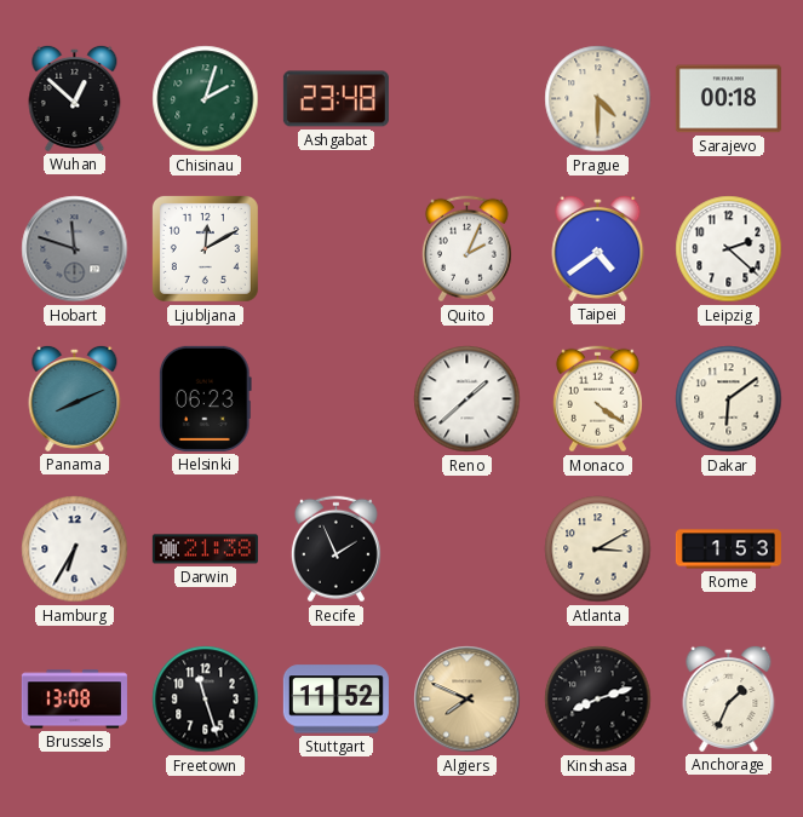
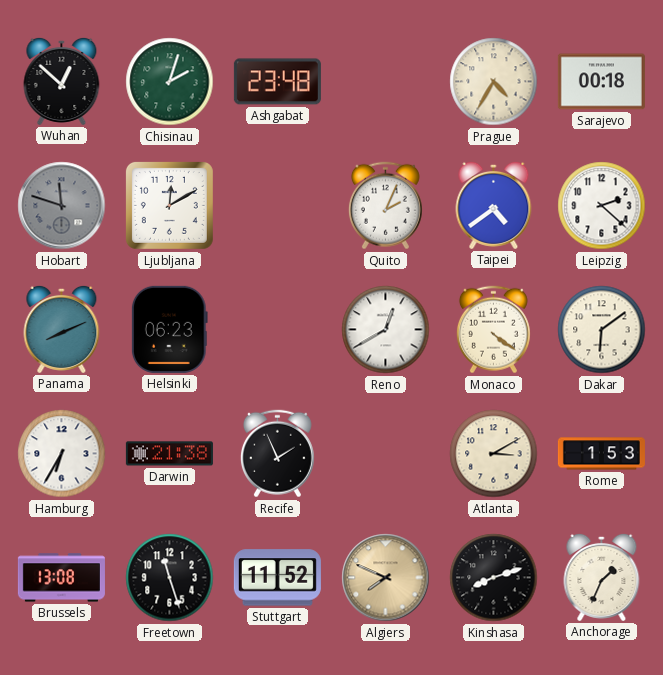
Prague: 4:30 -> 4:35 (494, 82)
Reno: 1:38 -> 12:40 (386, 330)
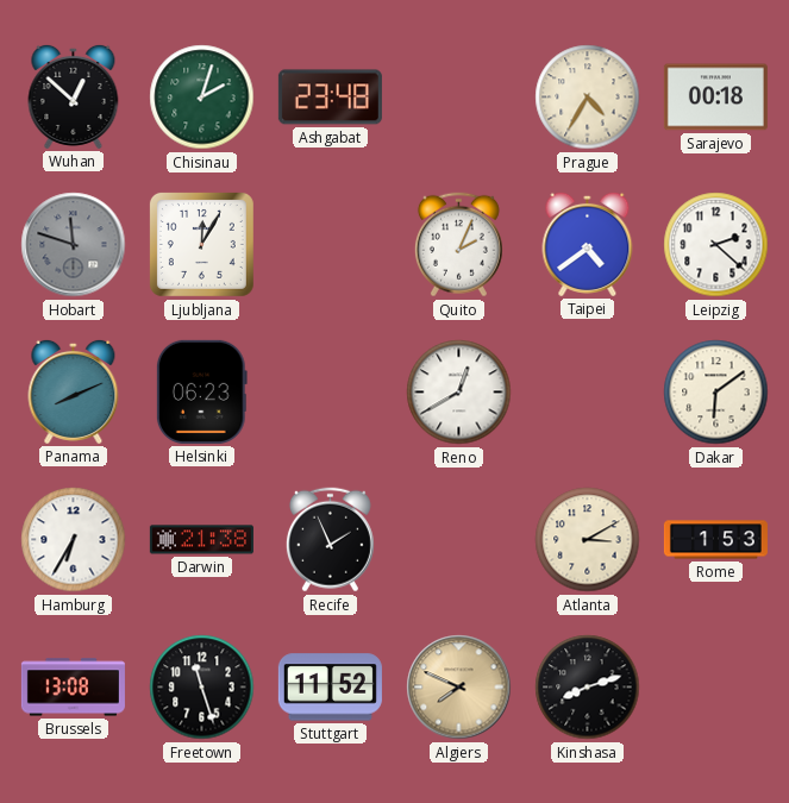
Ljubljana: 12:10 -> 12:05 (201, 244)
Monaco: 4:21 -> none (493, 330)
Anchorage: 1:34 -> none (602, 577)
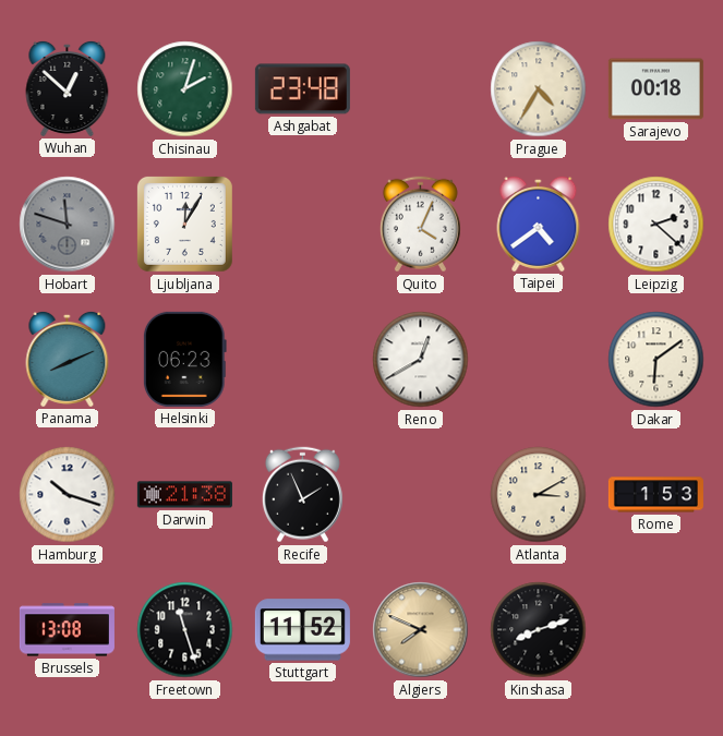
Quito: 2:04 -> 4:04 (420, 225)
Hamburg: 6:35 -> 10:18 (68, 495)
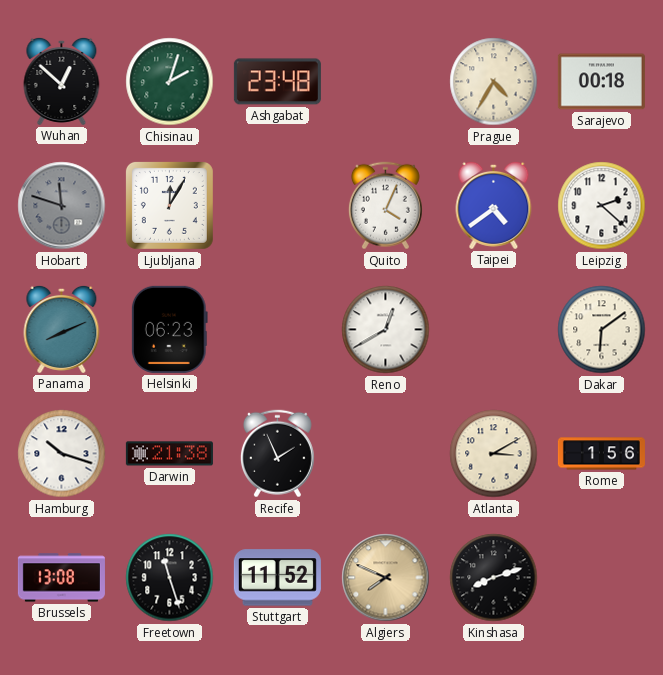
Rome: 1:53 -> 1:56 (601, 454)
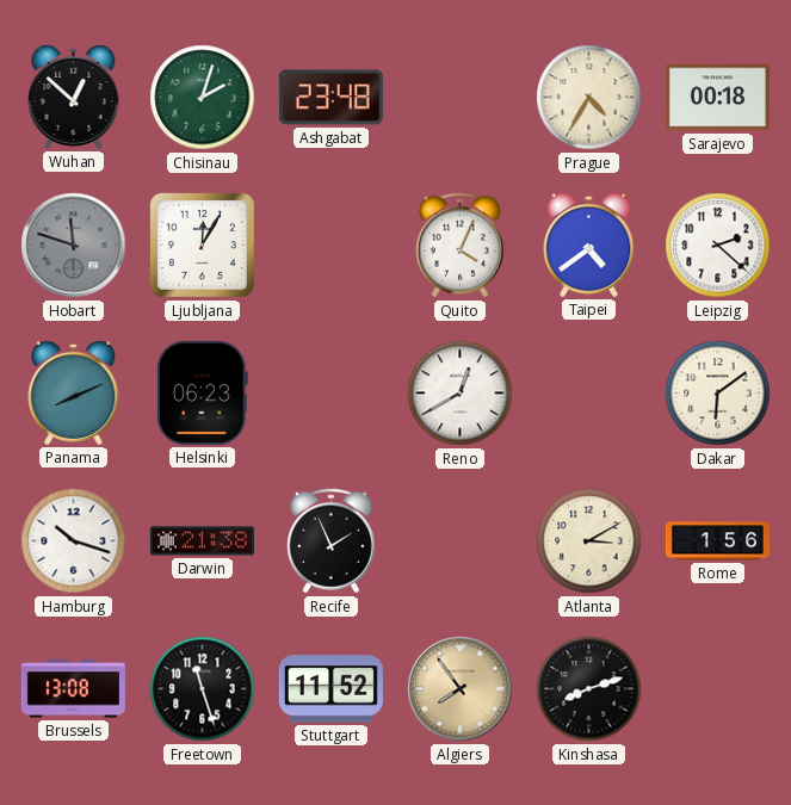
Algiers: 7:49 -> 7:54 (461, 689)
